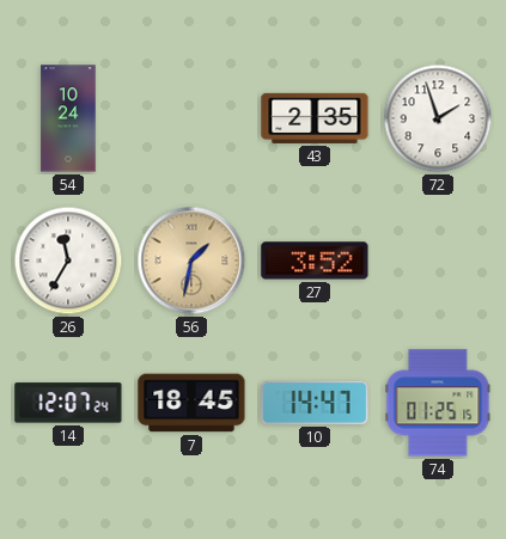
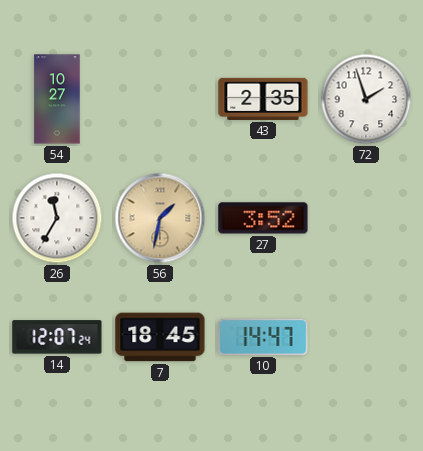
54: 10:24 -> 10:27 (57, 99)
74: 01:25 -> none (438, 403)
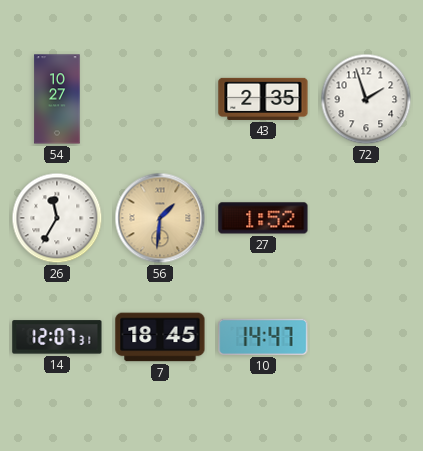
56: 1:32 -> 1:31 (160, 218)
27: 3:52 -> 1:52 (263, 218)
14: 12:07:24 -> 12:07:31 (57, 337)
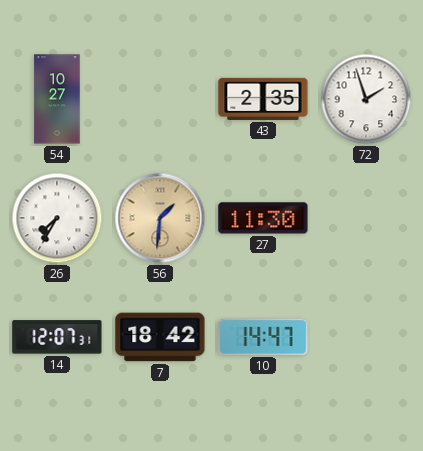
26: 11:35 -> 7:35 (57, 218)
27: 1:52 -> 11:30 (263, 218)
7: 18:45 -> 18:42 (160, 337)
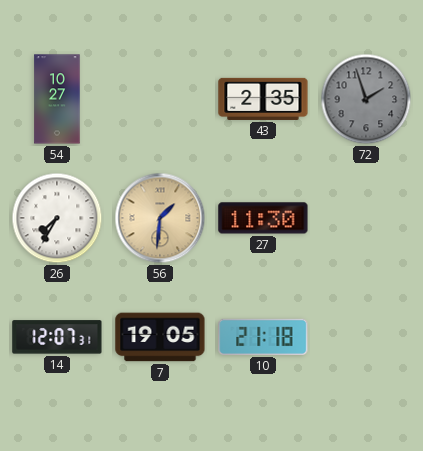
72 dial: white -> grey (366, 99)
7: 18:42 -> 19:05 (160, 337)
10: 14:47 -> 21:18 (263, 337)
